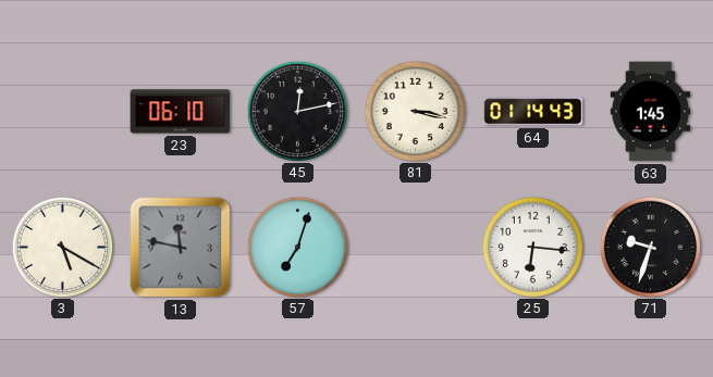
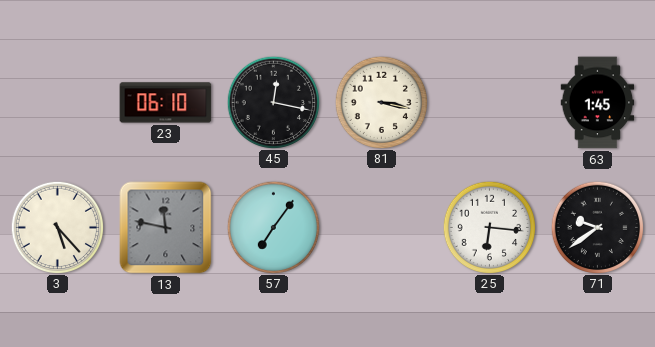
45: 12:13 -> 12:17 (273, 102)
64: 01:14 -> none (533, 112)
3: 5:20 -> 5:23 (57, 227)
57: 7:03 -> 7:06 (273, 227)
71: 9:33 -> 9:39 (597, 227)
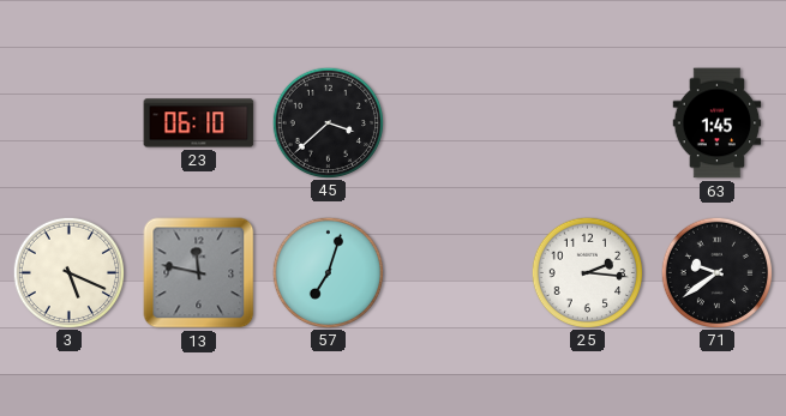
45: 12:17 -> 3:38 (328, 122)
81: 3:17 -> none (381, 102)
3: 5:23 -> 5:19 (68, 272)
57: 7:06 -> 7:03 (328, 272)
25: 6:16 -> 2:16 (587, 272)
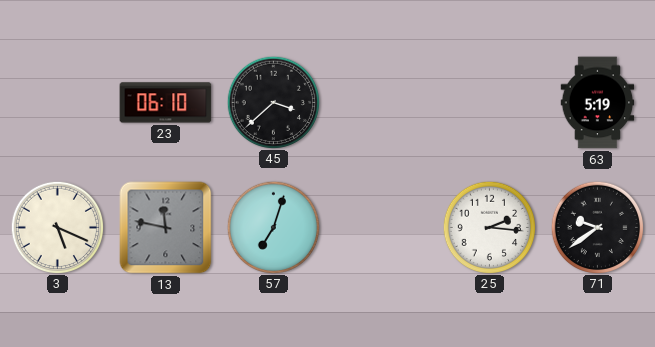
63: 1:45 -> 5:19 (598, 103)
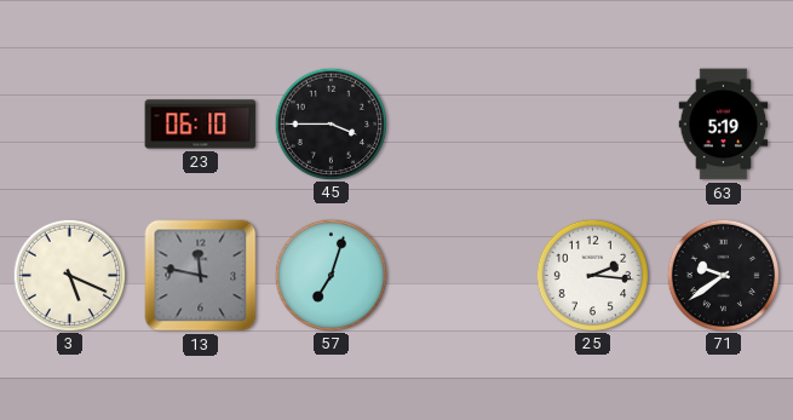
45: 3:38 -> 3:45 (331, 123)
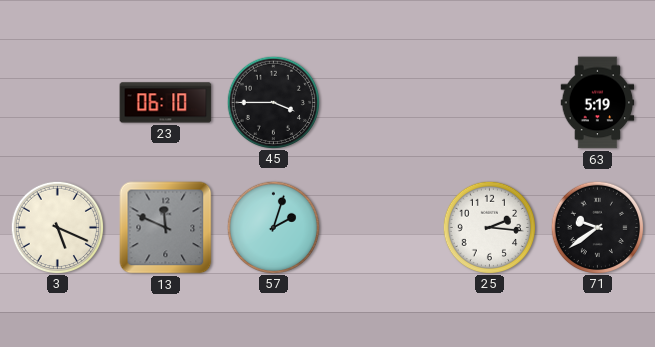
13: 11:47 -> 11:49 (166, 228)
57: 7:03 -> 2:03 (273, 227)
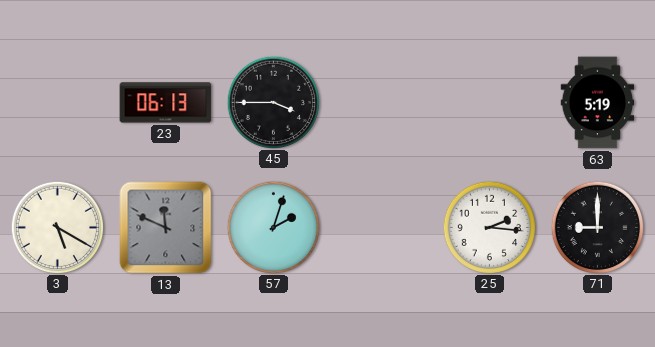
23: 06:10 -> 06:13 (166, 103)
3: 5:19 -> 5:20 (57, 227)
71: 9:39 -> 9:00 (597, 227)
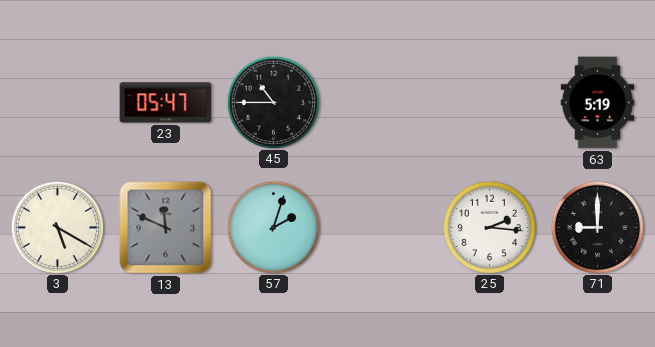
23: 06:13 -> 05:47 (166, 103)
45: 3:45 -> 10:45 (273, 102)
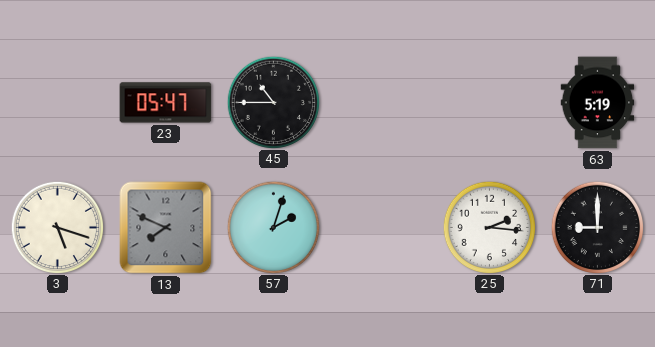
3: 5:20 -> 5:18 (57, 227)
13: 11:49 -> 7:49 (166, 228)
